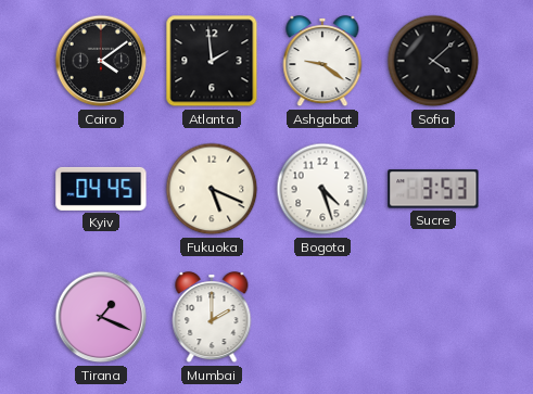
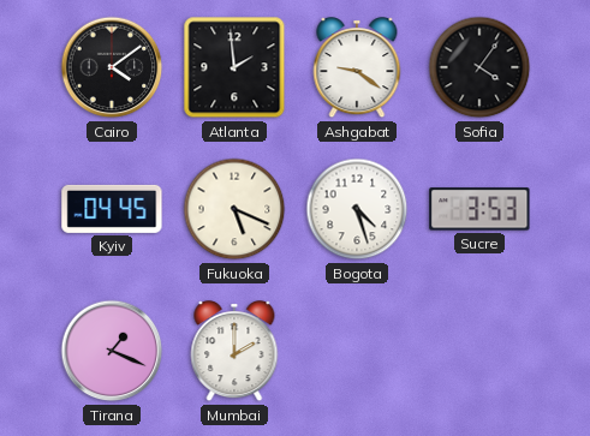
Sofia: 4:08 -> 4:06 (479, 67)
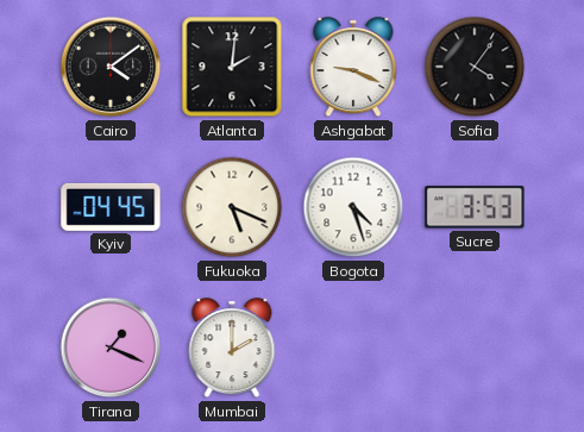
Atlanta: 1:59 -> 2:01 (232, 67)
Ashgabat: 9:21 -> 9:19 (353, 68)
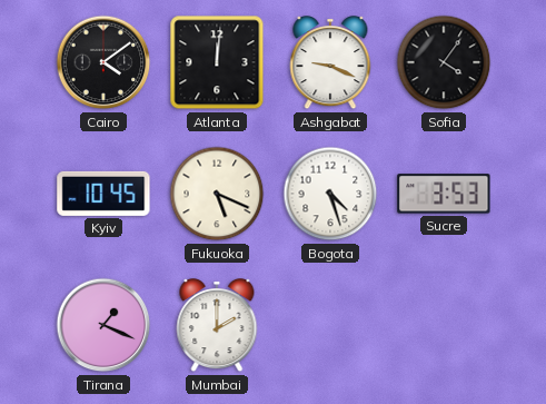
Atlanta: 2:01 -> 12:01 (217, 62)
Kyiv: 04:45 -> 10:45 (103, 194)
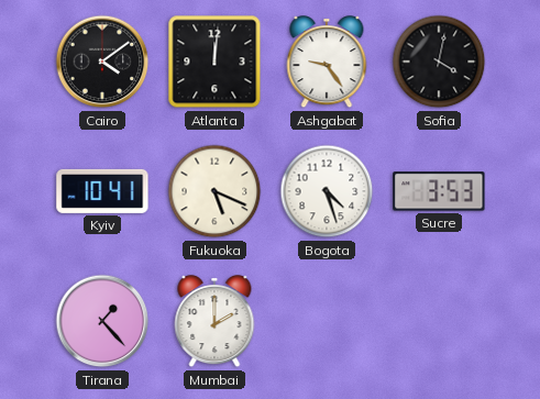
Ashgabat: 9:19 -> 9:24 (327, 63)
Sofia: 4:06 -> 4:02 (439, 62)
Kyiv: 10:45 -> 10:41 (102, 191)
Tirana: 1:19 -> 1:23 (102, 321)
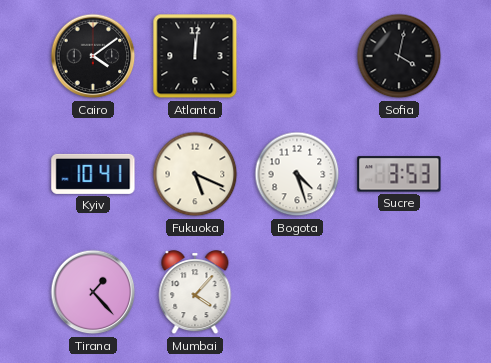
Ashgabat: 9:24 -> none (327, 63)
Mumbai: 2:00 -> 4:07 (195, 293)
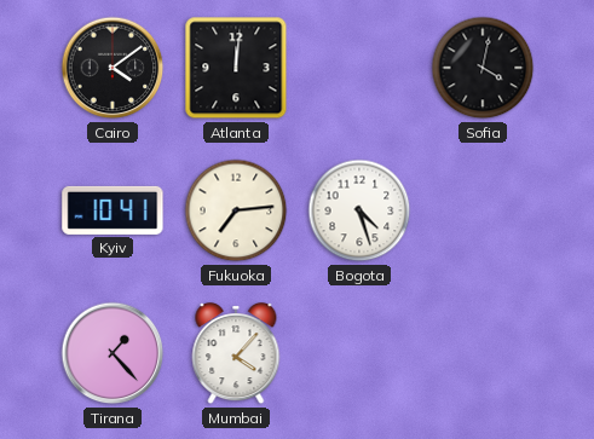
Fukuoka: 5:19 -> 7:14 (236, 210)
Sucre: 3:53 -> none (399, 174)
